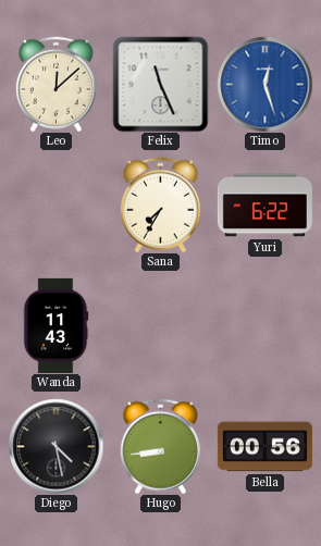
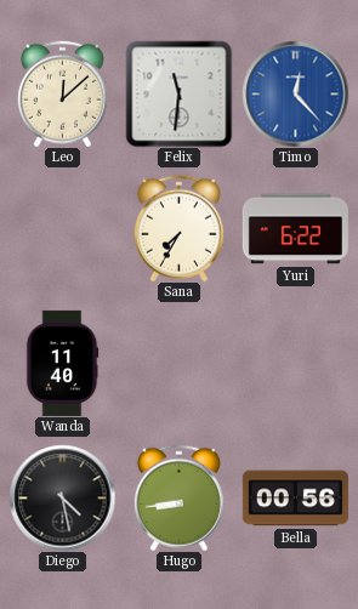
Felix: 11:26 -> 11:31 (178, 93)
Timo: 12:27 -> 12:23 (295, 93)
Wanda: 11:43 -> 11:40 (62, 363)
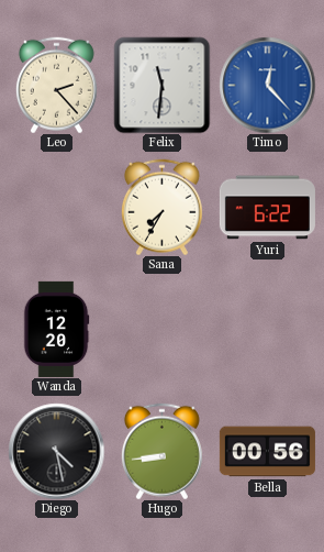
Leo: 12:08 -> 2:23 (56, 85)
Wanda: 11:40 -> 12:20 (56, 329)
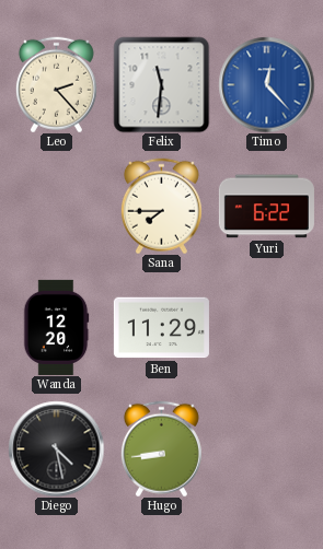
Sana: 7:35 -> 7:45 (161, 206)
Ben: none -> 11:29 (161, 328)
Bella: 00:56 -> none (267, 452)
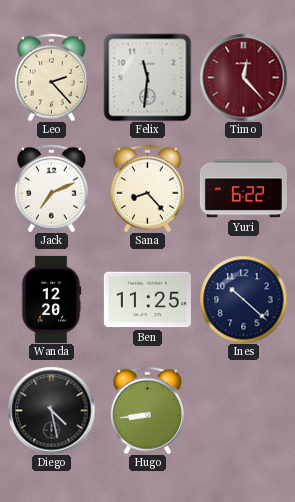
Timo dial: blue -> burgundy (243, 77)
Jack: none -> 7:11 (51, 188)
Sana: 7:45 -> 8:23 (147, 188)
Ben: 11:29 -> 11:25 (147, 300)
Ines: none -> 10:22 (243, 299)
